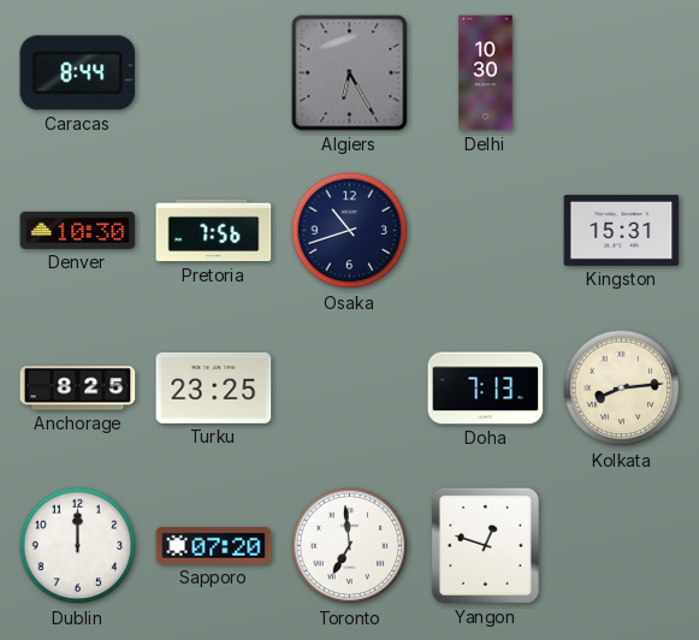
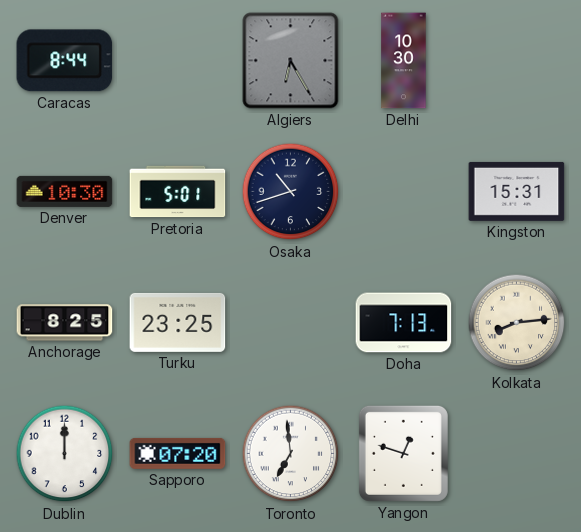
Pretoria: 7:56 -> 5:01 (178, 192)
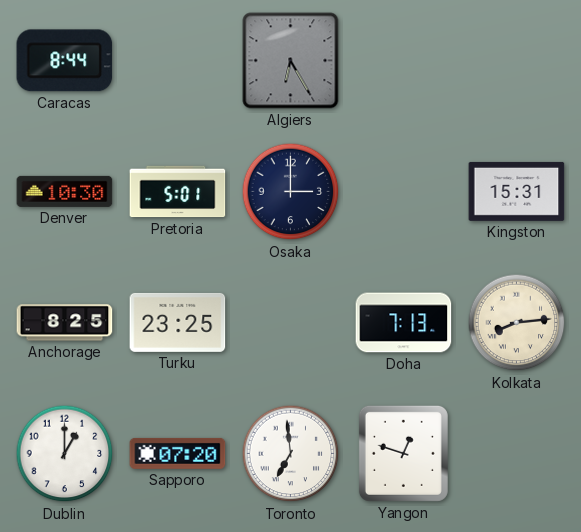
Delhi: 10:30 -> none (404, 61)
Osaka: 10:42 -> 3:00 (291, 192)
Dublin: 12:00 -> 1:00 (65, 454)
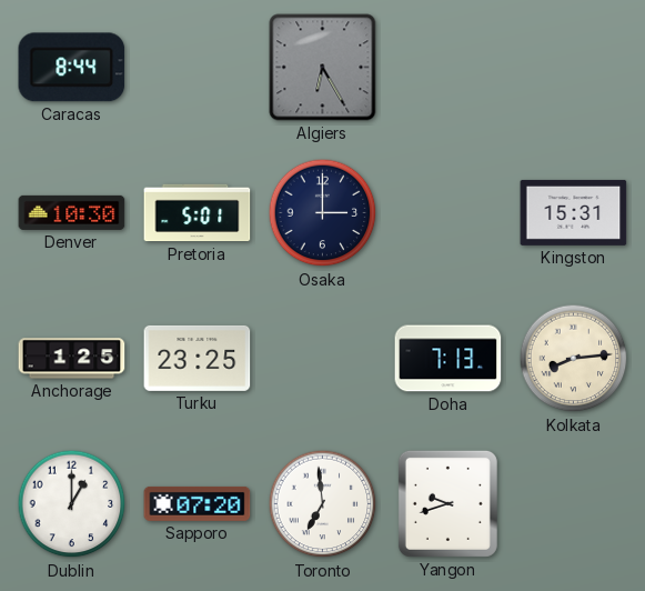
Anchorage: 8:25 -> 1:25 (72, 359)
Yangon: 12:48 -> 9:42 (447, 503)
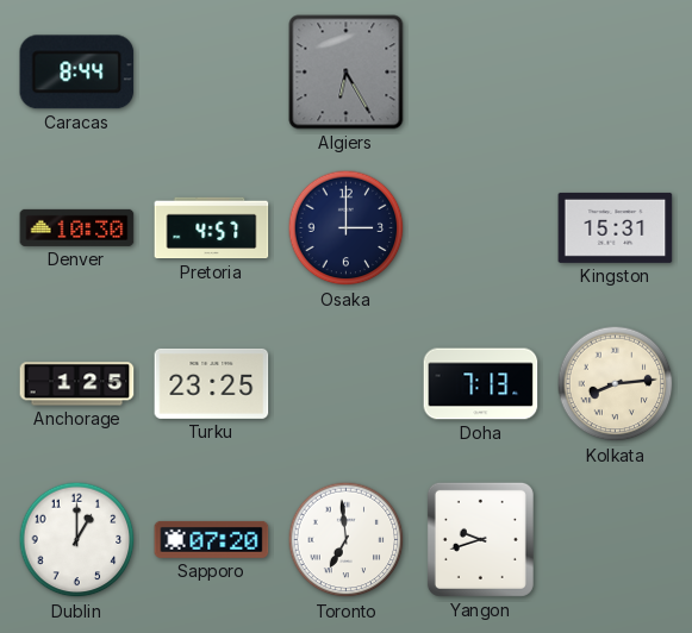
Pretoria: 5:01 -> 4:57 (212, 228)
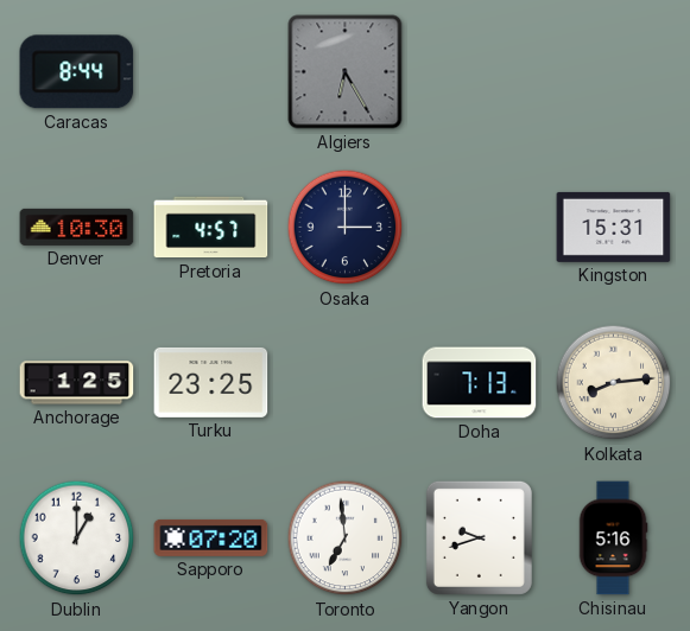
Chisinau: none -> 5:16 (613, 538)
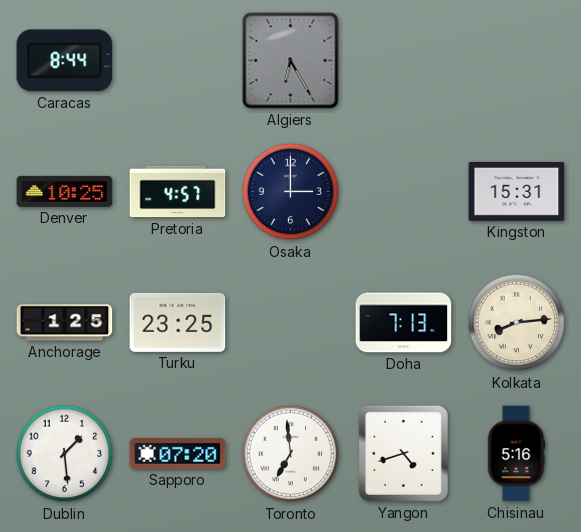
Denver: 10:30 -> 10:25 (65, 191)
Dublin: 1:00 -> 1:29 (65, 454)
Yangon: 9:42 -> 4:42 (403, 453)
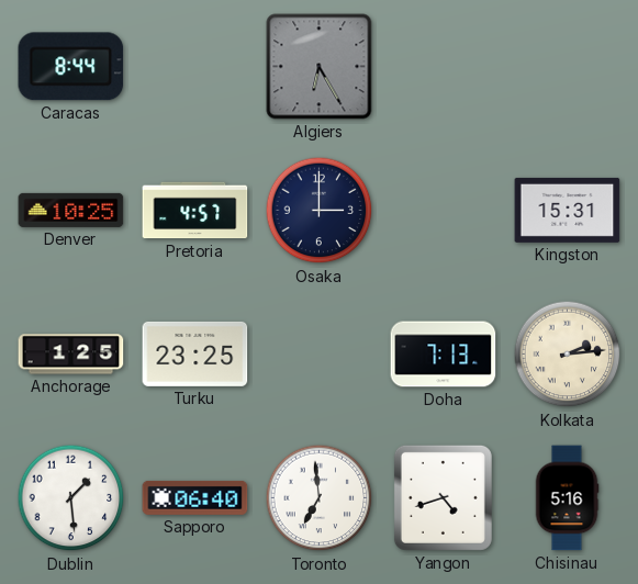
Kolkata: 8:14 -> 2:14 (568, 355)
Sapporo: 07:20 -> 06:40 (195, 497)
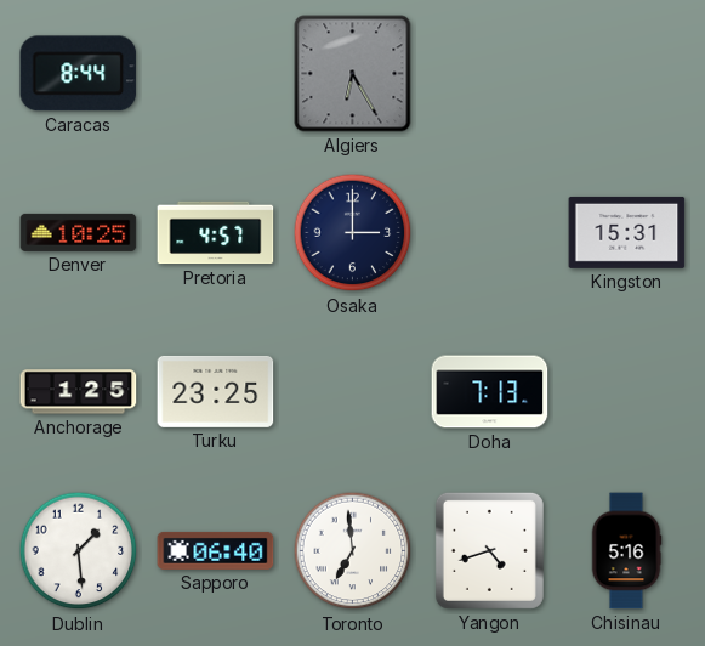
Kolkata: 2:14 -> none (568, 355)
